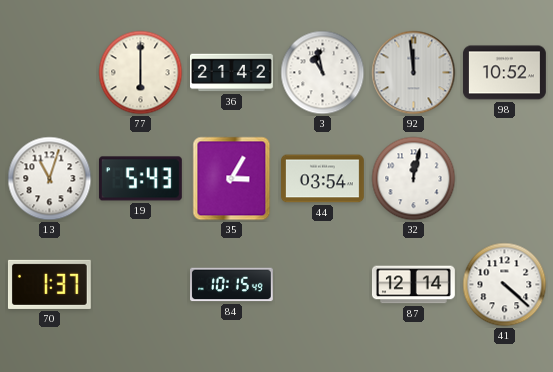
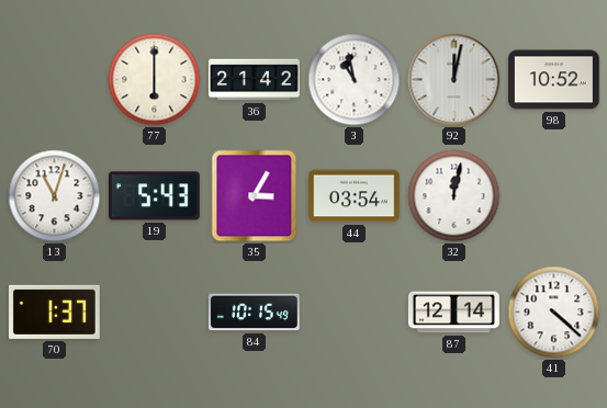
92: 11:59 -> 12:02 (454, 80)
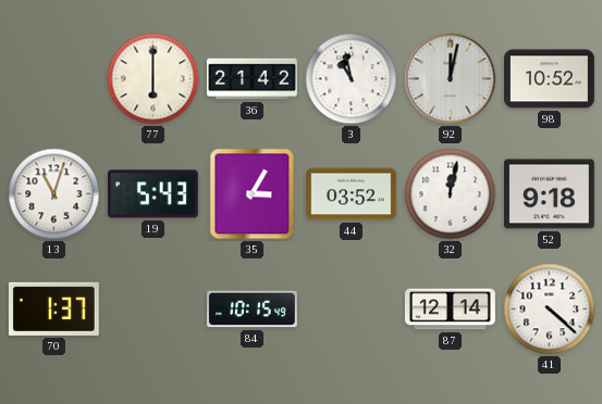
44: 03:54 -> 03:52 (352, 194)
52: none -> 9:18 (549, 194)
